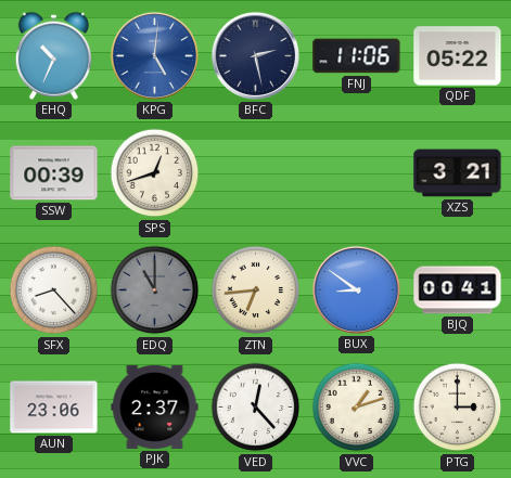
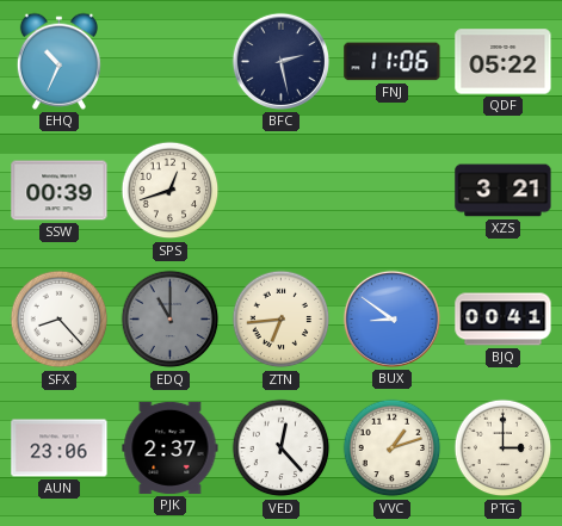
KPG: 5:01 -> none (154, 55)
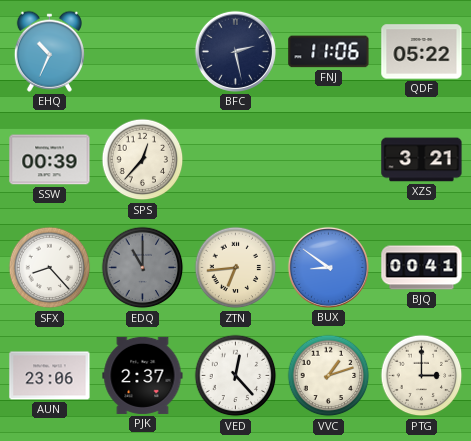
SPS: 12:42 -> 12:37 (143, 160)
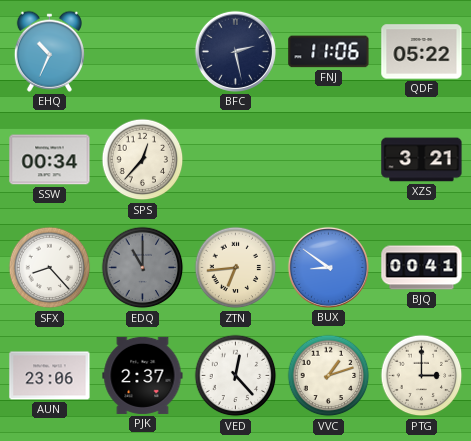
SSW: 00:39 -> 00:34 (50, 160)
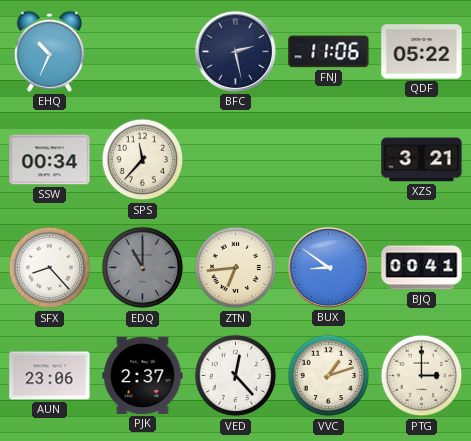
SPS: 12:37 -> 11:37 (143, 160)
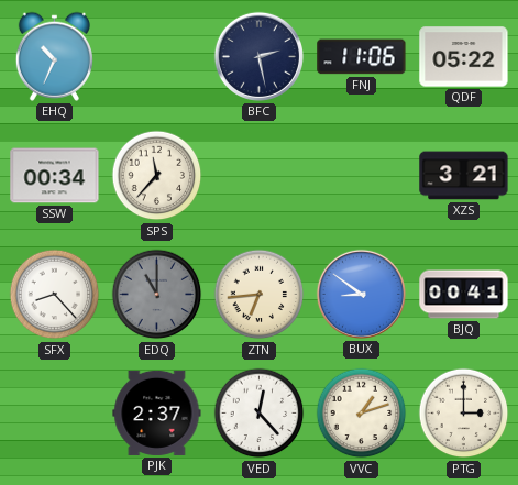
AUN: 23:06 -> none (50, 376)
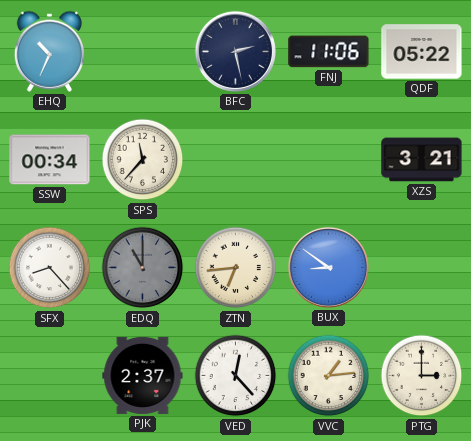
BJQ: 00:41 -> none (464, 295)
VVC: 1:12 -> 1:14 (329, 376)
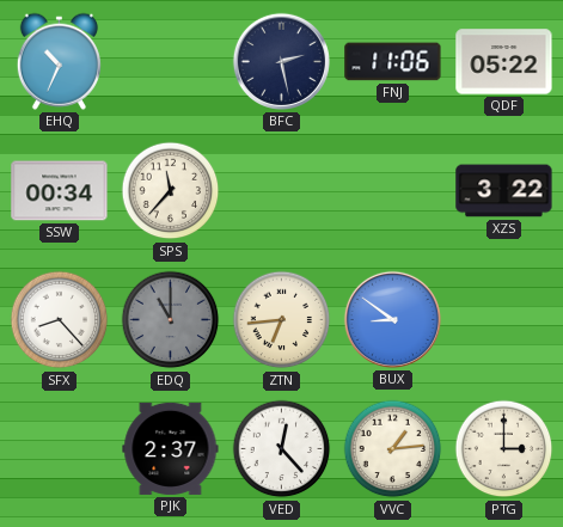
XZS: 3:21 -> 3:22 (504, 191)
